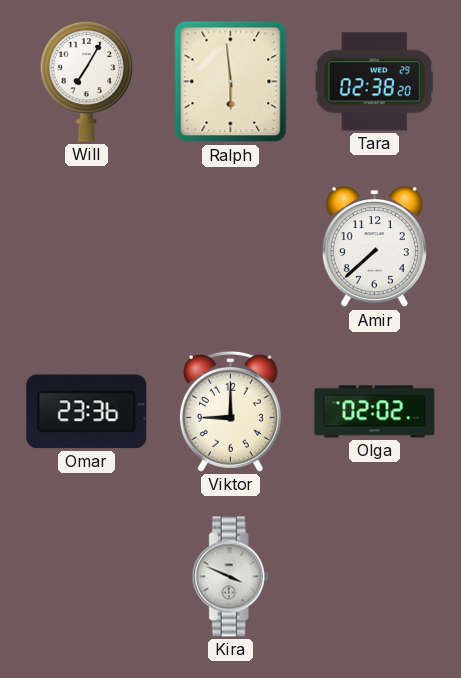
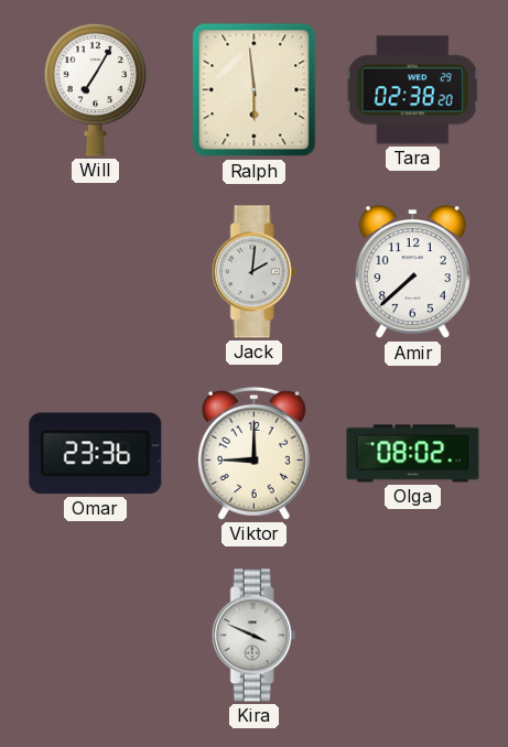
Jack: none -> 2:01 (253, 272)
Olga: 02:02 -> 08:02 (413, 454)
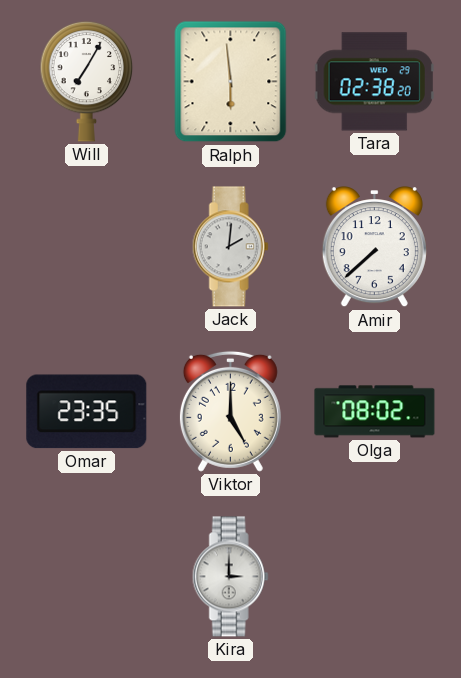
Omar: 23:36 -> 23:35 (87, 412)
Viktor: 9:00 -> 5:00 (230, 411)
Kira: 3:49 -> 3:00 (230, 577)
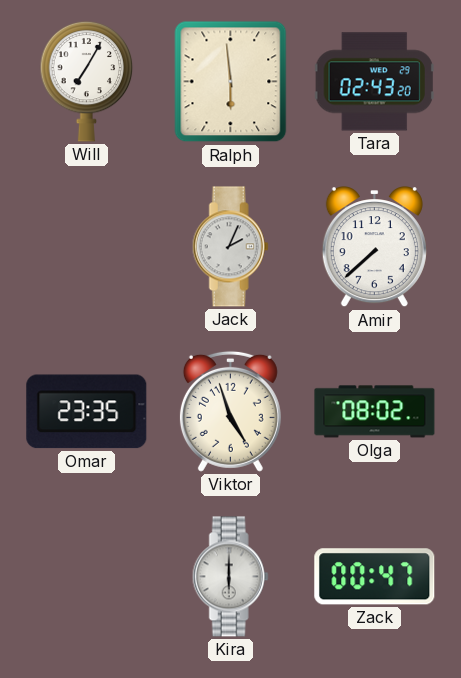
Tara: 02:38 -> 02:43 (374, 82)
Jack: 2:01 -> 2:04 (230, 247)
Viktor: 5:00 -> 4:57 (230, 411)
Kira: 3:00 -> 6:00 (230, 577)
Zack: none -> 00:47 (375, 577)
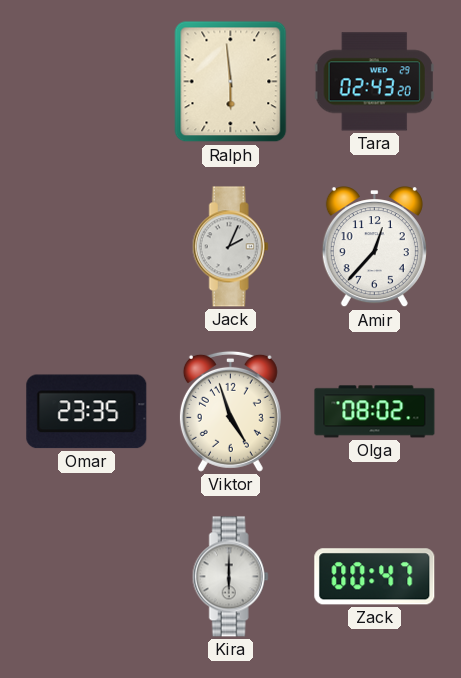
Will: 7:05 -> none (87, 81)
Amir: 7:38 -> 12:37 (374, 247)
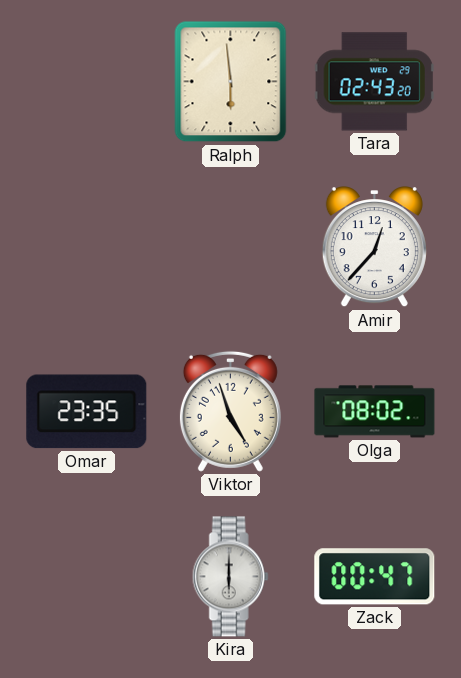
Jack: 2:04 -> none (230, 247)
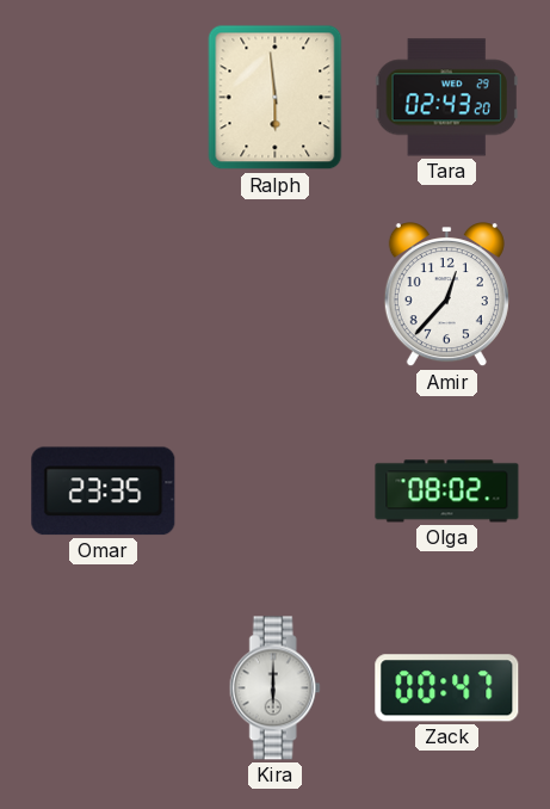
Viktor: 4:57 -> none (230, 411)
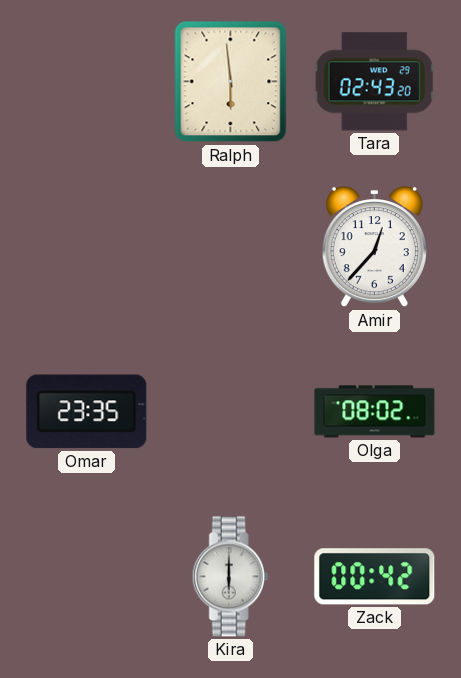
Zack: 00:47 -> 00:42 (375, 577)
